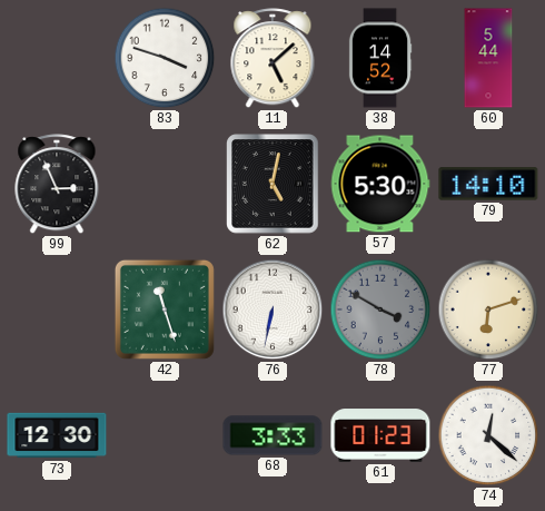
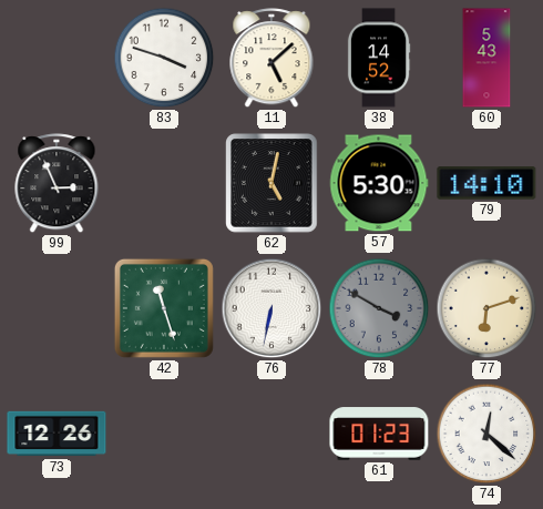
60: 5:44 -> 5:43 (486, 58)
73: 12:30 -> 12:26 (57, 434)
68: 3:33 -> none (272, 435)
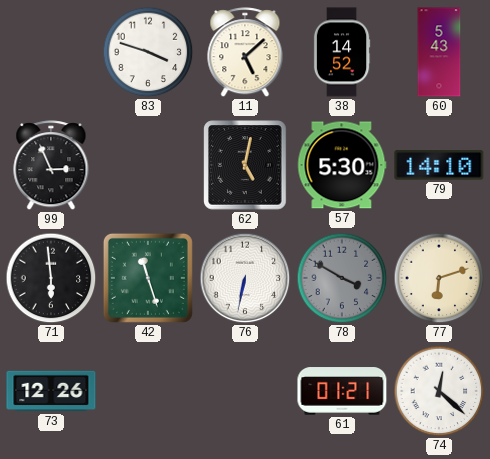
71: none -> 5:59 (51, 278)
61: 01:23 -> 01:21 (342, 391)
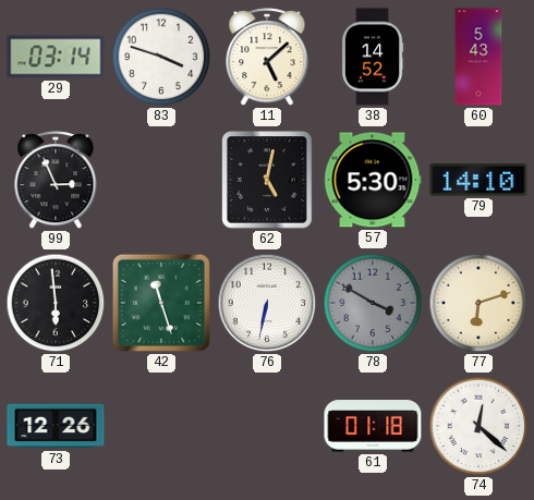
29: none -> 03:14 (56, 57)
61: 01:21 -> 01:18 (373, 426)
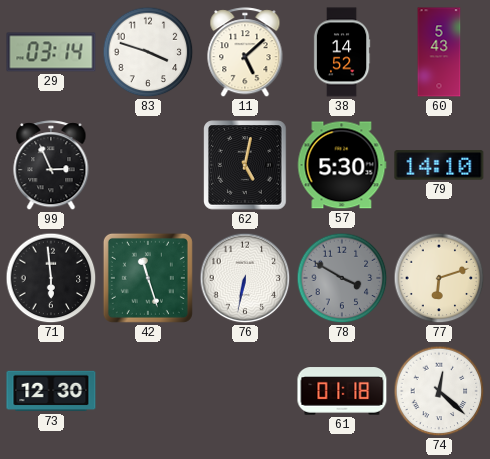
73: 12:26 -> 12:30 (51, 391)
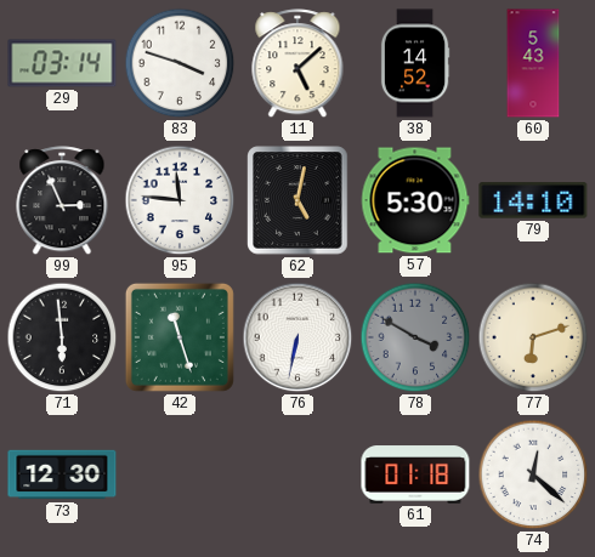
95: none -> 11:46 (180, 200)
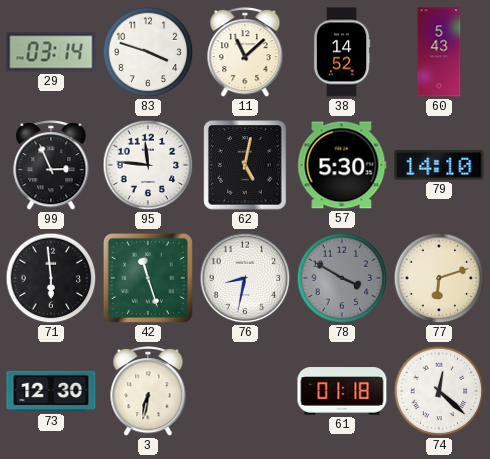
11: 5:08 -> 11:08 (245, 53)
76: 6:32 -> 8:32 (245, 278)
3: none -> 6:32 (148, 392)
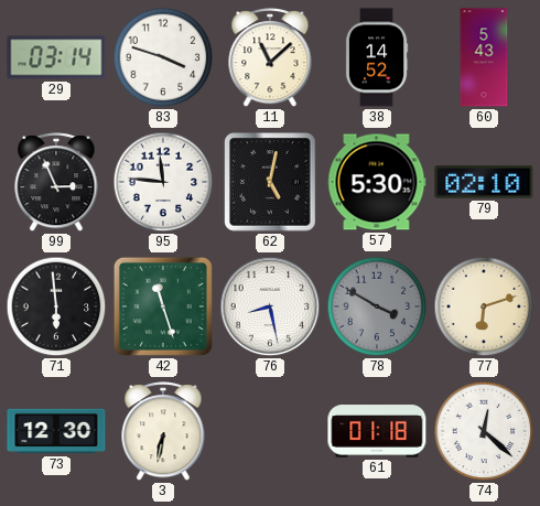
79: 14:10 -> 02:10 (484, 182)
76: 8:32 -> 8:28 (270, 306)
